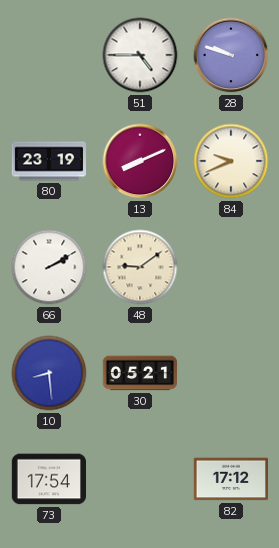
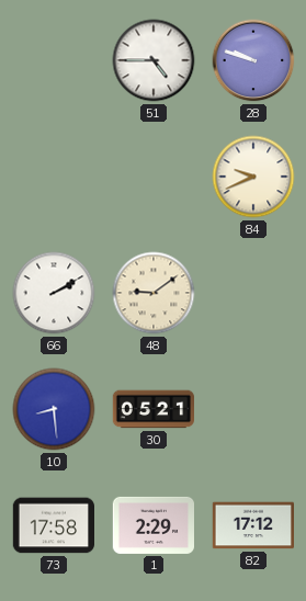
80: 23:19 -> none (49, 161)
13: 8:11 -> none (140, 161)
73: 17:54 -> 17:58 (53, 525)
1: none -> 2:29 (152, 525)
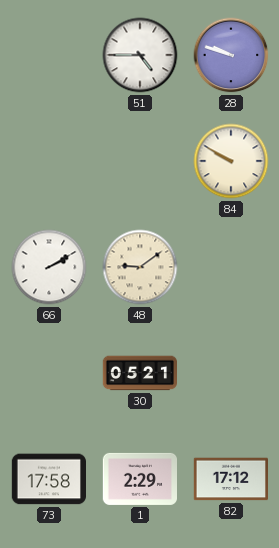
84: 9:41 -> 9:50 (231, 161)
10: 8:29 -> none (54, 409)
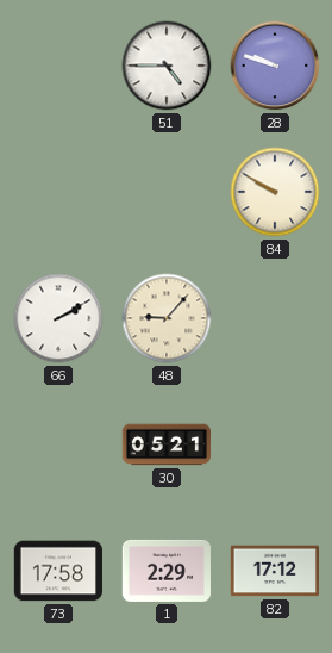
48: 9:09 -> 9:07 (167, 318)
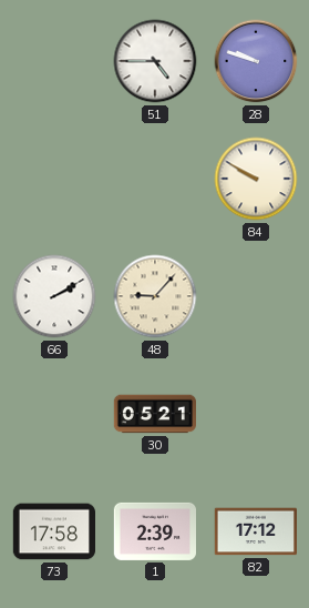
1: 2:29 -> 2:39 (154, 531)
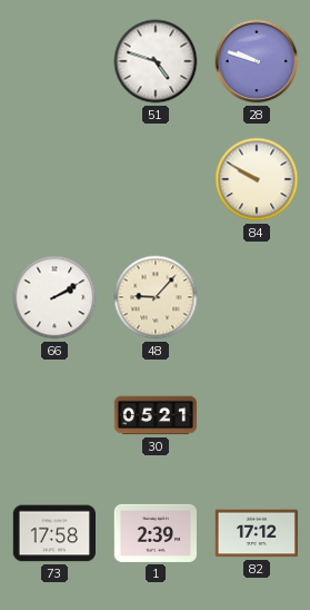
51: 4:45 -> 4:48 (156, 61)
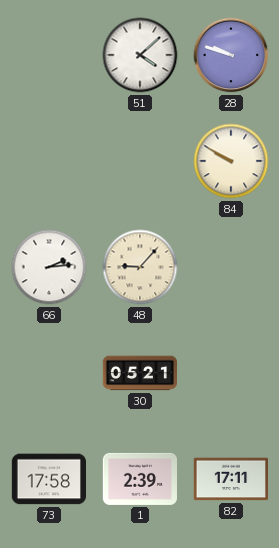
51: 4:48 -> 4:08 (140, 55)
66: 2:10 -> 2:14 (49, 267)
82: 17:12 -> 17:11 (230, 479)
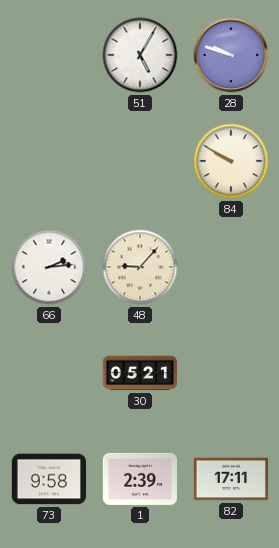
51: 4:08 -> 5:05 (140, 55)
73: 17:58 -> 9:58 (48, 479)
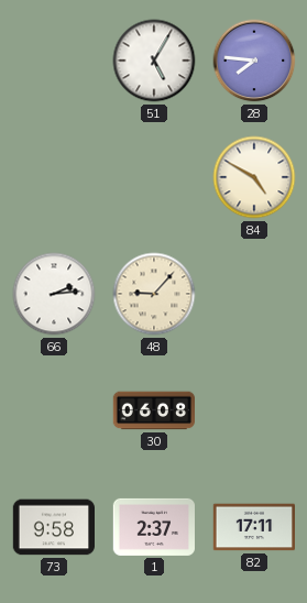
28: 9:48 -> 7:46 (254, 61)
84: 9:50 -> 4:50 (254, 177)
30: 05:21 -> 06:08 (153, 410)
1: 2:39 -> 2:37 (153, 527)
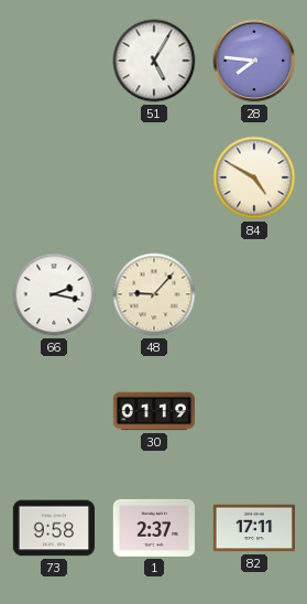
66: 2:14 -> 2:17 (54, 294)
30: 06:08 -> 01:19 (153, 411)
